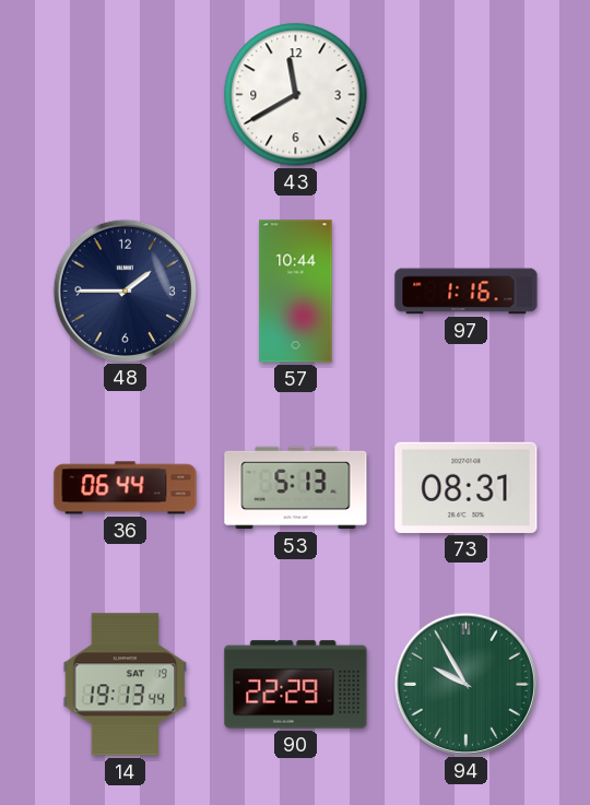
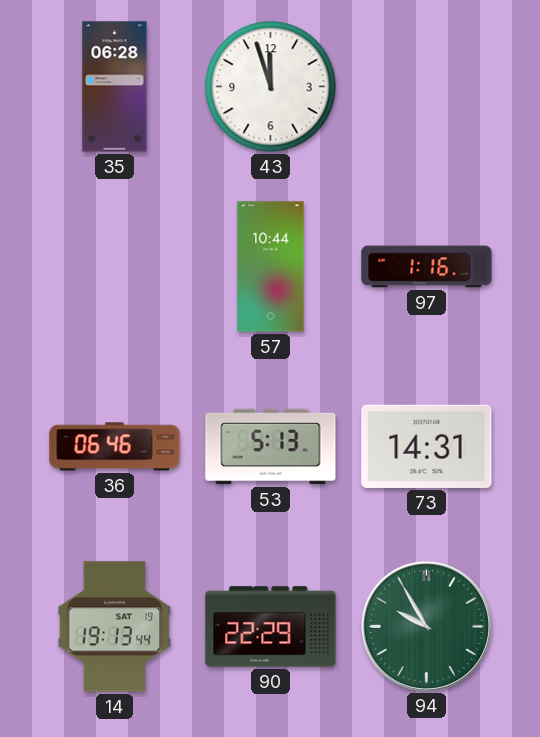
35: none -> 06:28 (115, 87)
43: 11:40 -> 11:57 (271, 87)
48: 1:45 -> none (125, 291)
36: 06:44 -> 06:46 (115, 447)
73: 08:31 -> 14:31 (427, 446)
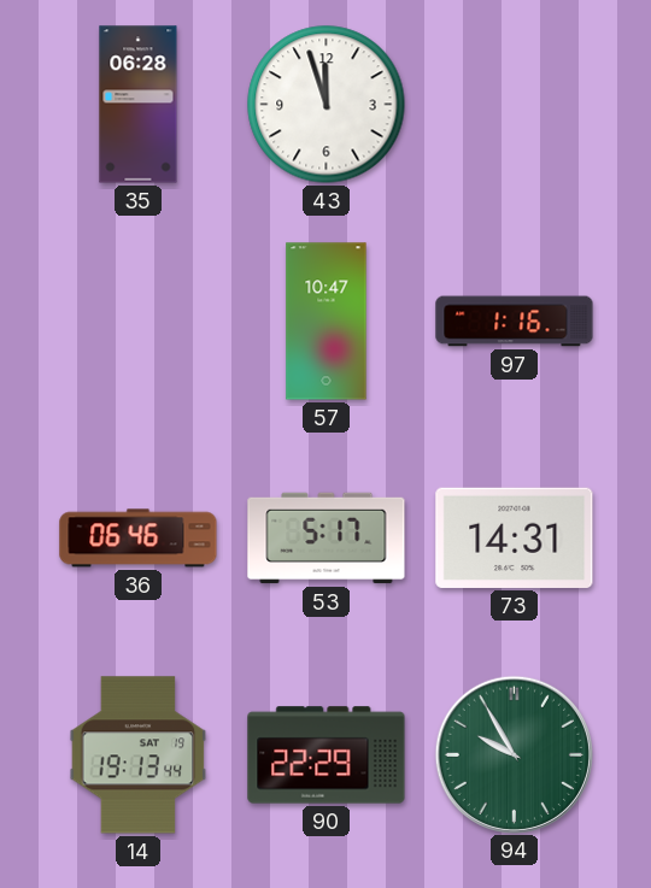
57: 10:44 -> 10:47 (327, 322)
53: 5:13 -> 5:17 (327, 539)
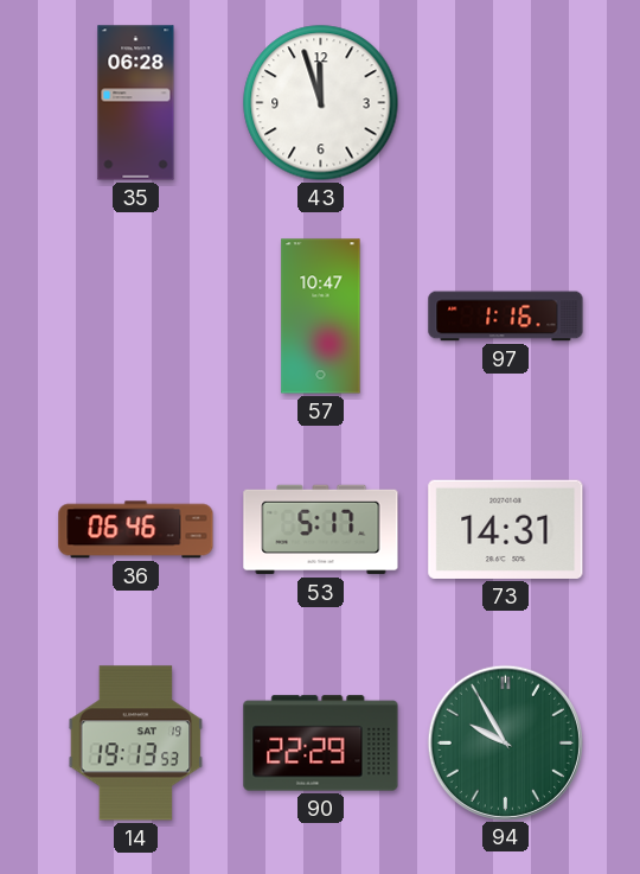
14: 19:13:44 -> 19:13:53 (136, 744)
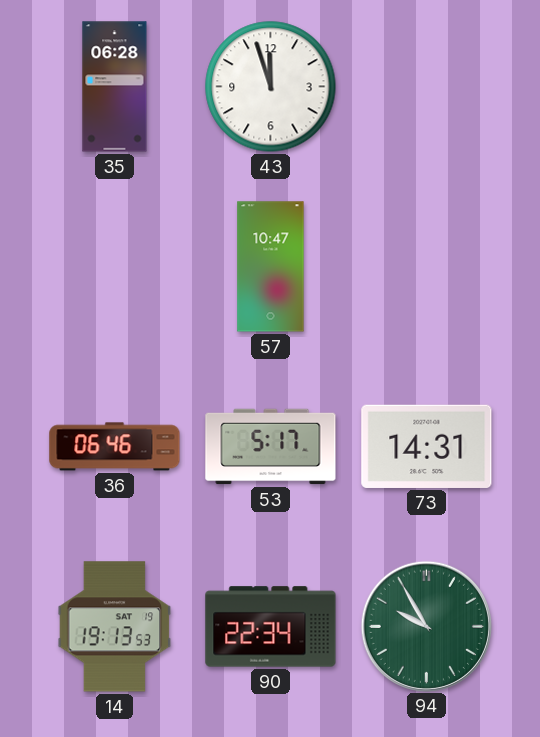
97: 1:16 -> none (506, 317)
90: 22:29 -> 22:34 (271, 627)
